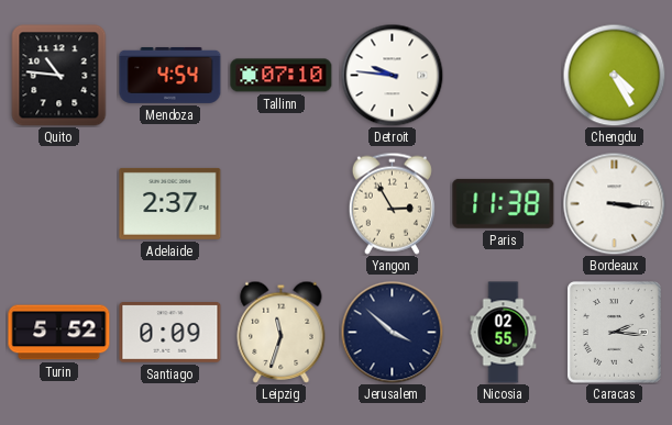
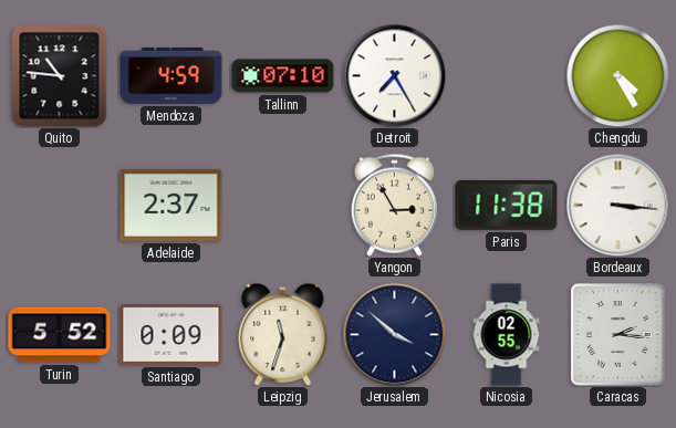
Mendoza: 4:54 -> 4:59 (171, 75)
Detroit: 9:46 -> 7:25 (394, 75)
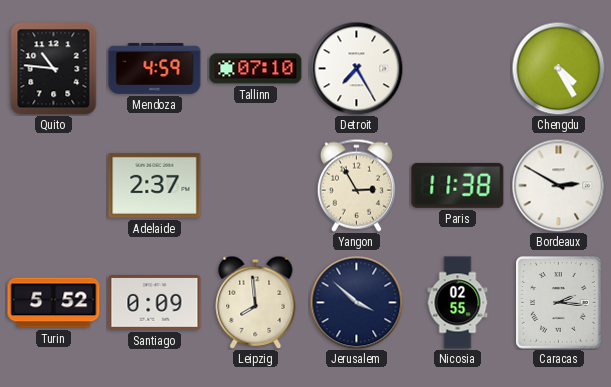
Bordeaux: 3:16 -> 2:50 (558, 185)
Leipzig: 11:33 -> 7:59 (256, 302)
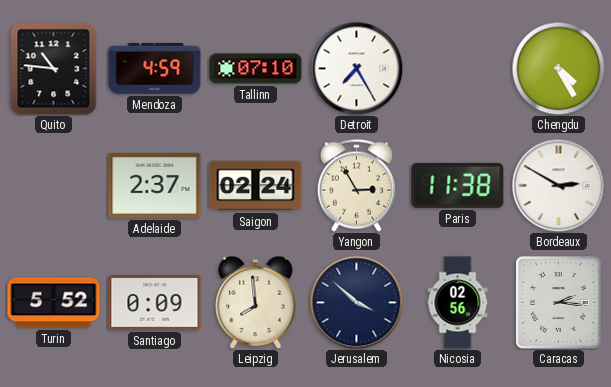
Saigon: none -> 02:24 (256, 186)
Nicosia: 02:55 -> 02:56 (458, 303)
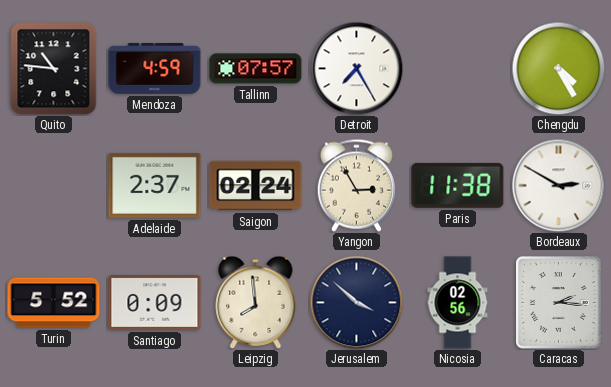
Tallinn: 07:10 -> 07:57 (256, 69)
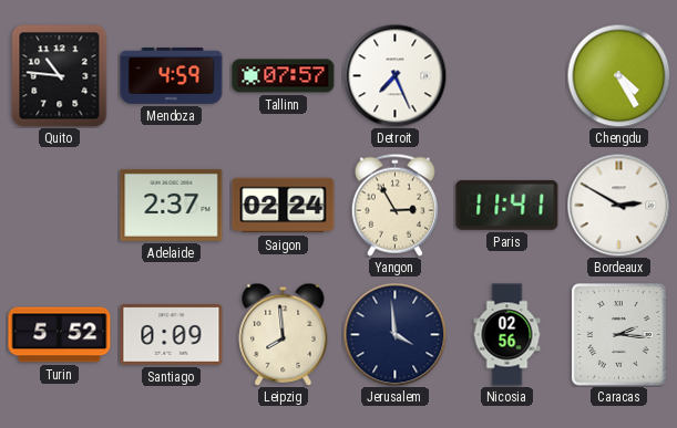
Detroit: 7:25 -> 7:26 (394, 75)
Paris: 11:38 -> 11:41 (507, 205)
Jerusalem: 3:52 -> 3:59 (394, 334)
